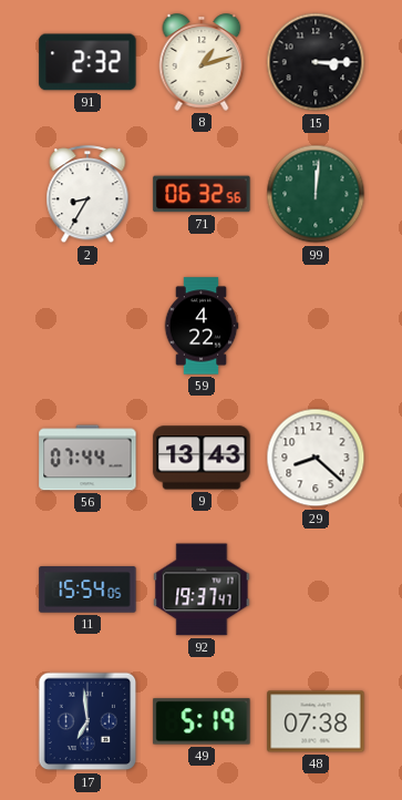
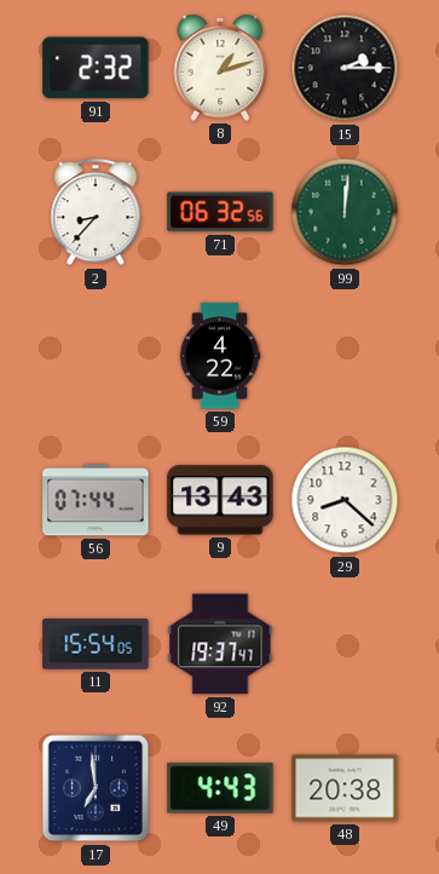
15: 3:15 -> 2:15 (345, 68)
2: 8:35 -> 8:37 (96, 213)
49: 5:19 -> 4:43 (220, 788)
48: 07:38 -> 20:38 (345, 788)
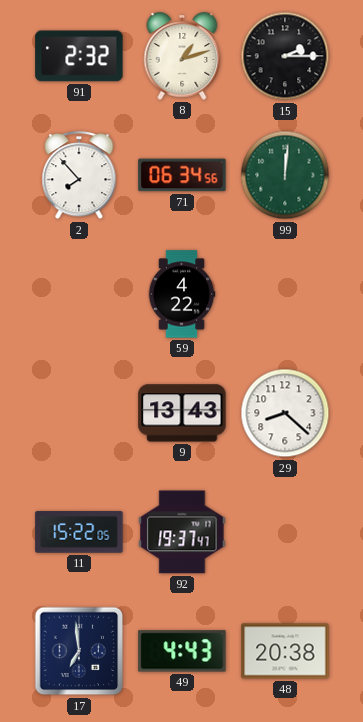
2: 8:37 -> 7:53 (79, 176)
71: 06:32 -> 06:34 (182, 175)
56: 07:44 -> none (96, 500)
11: 15:54 -> 15:22 (79, 532)
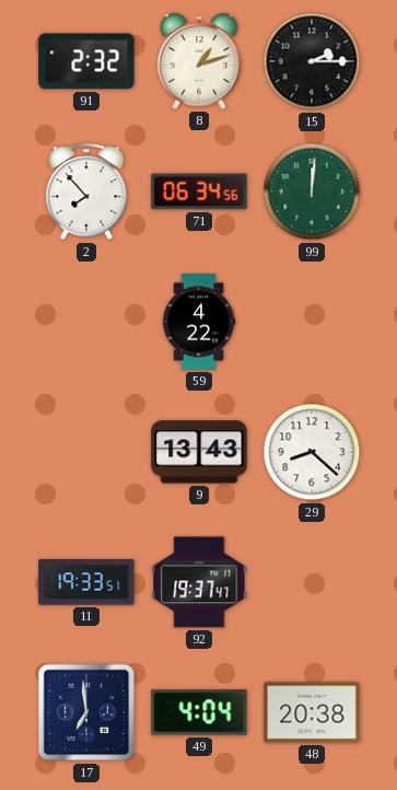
11: 15:22 -> 19:33 (86, 582)
49: 4:43 -> 4:04 (199, 712)
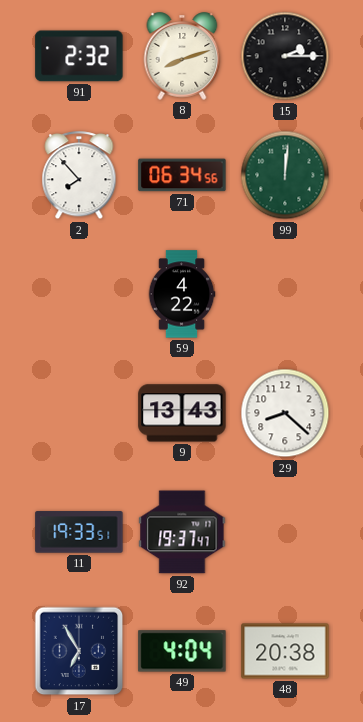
8: 1:12 -> 8:12 (182, 56)
17: 6:59 -> 6:55 (79, 651)
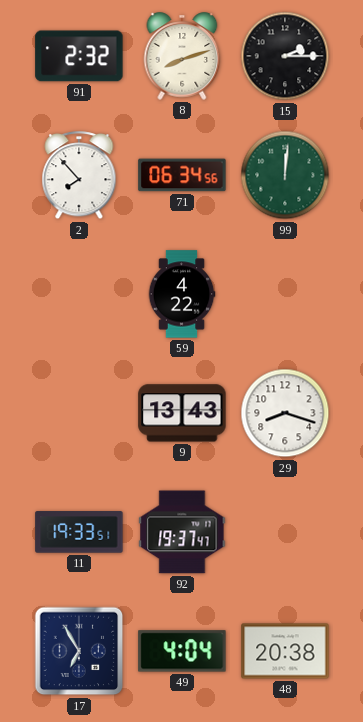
29: 8:22 -> 8:18 (285, 413)
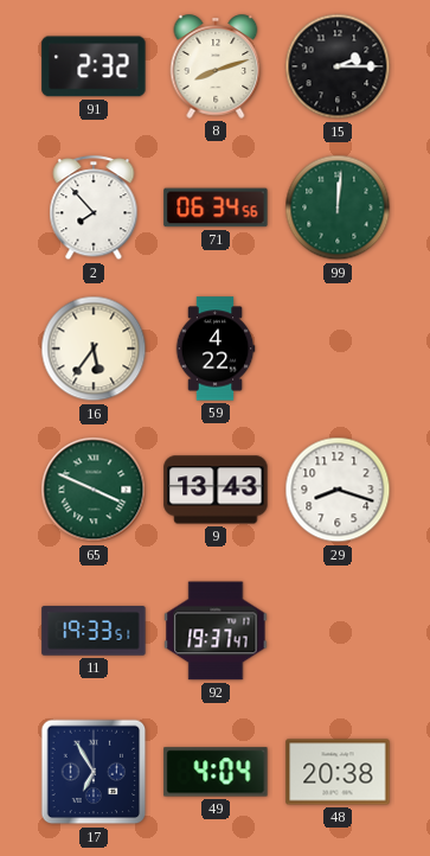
16: none -> 5:36 (94, 349)
65: none -> 3:49 (94, 490)
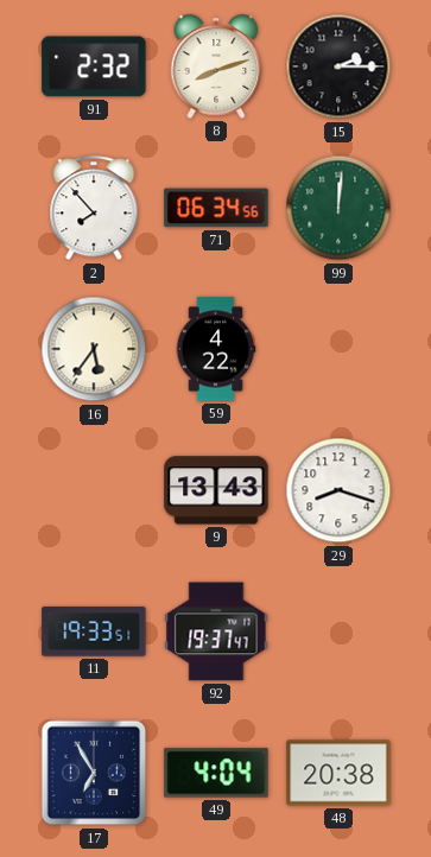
65: 3:49 -> none (94, 490)
